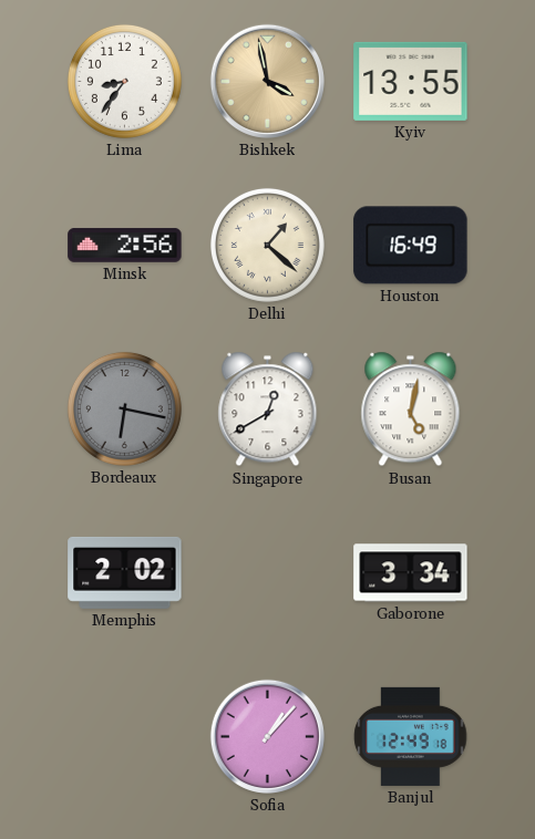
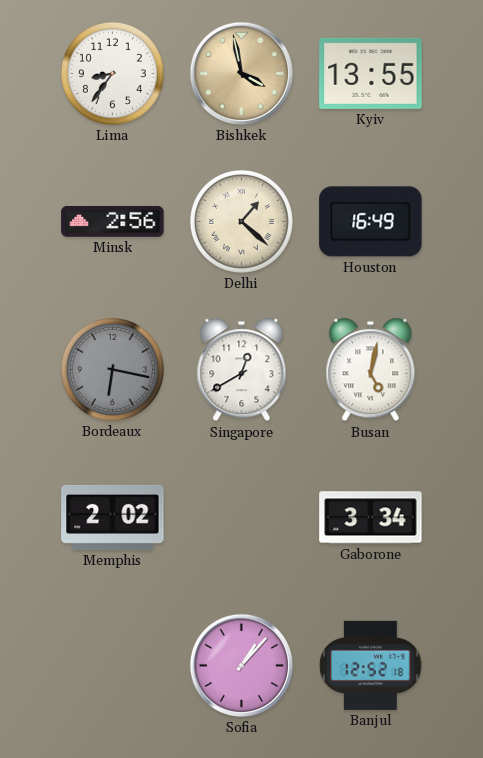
Banjul: 12:49 -> 12:52 (371, 665)
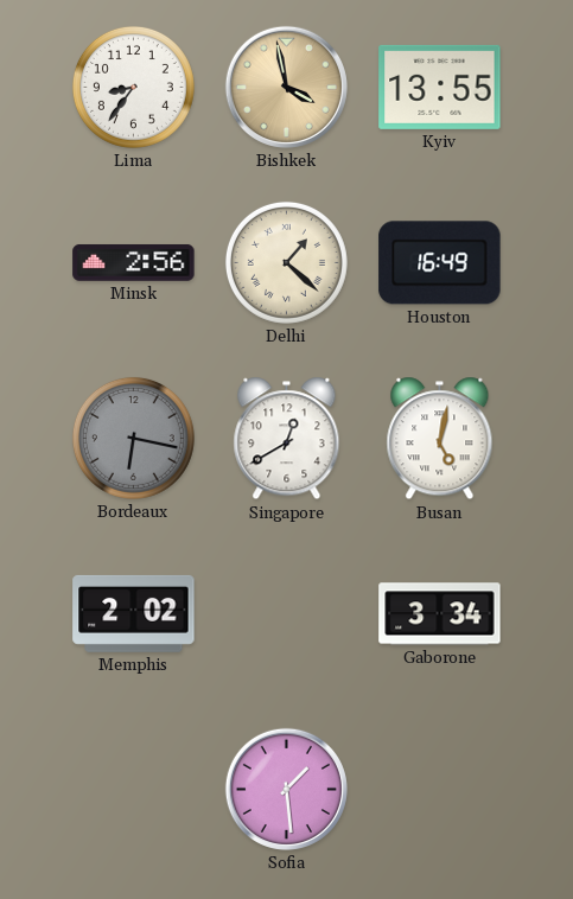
Sofia: 1:07 -> 1:29 (286, 789)
Banjul: 12:52 -> none (371, 665)
